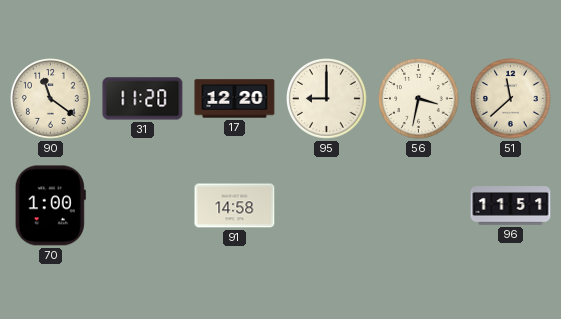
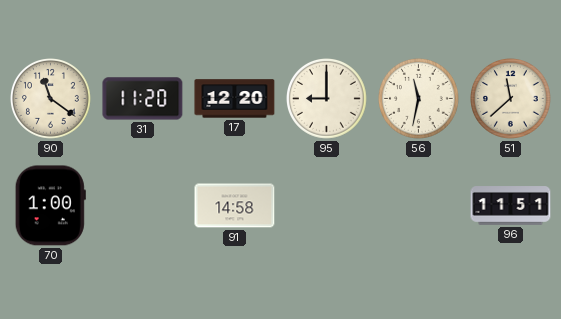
56: 3:32 -> 11:32 (419, 99)
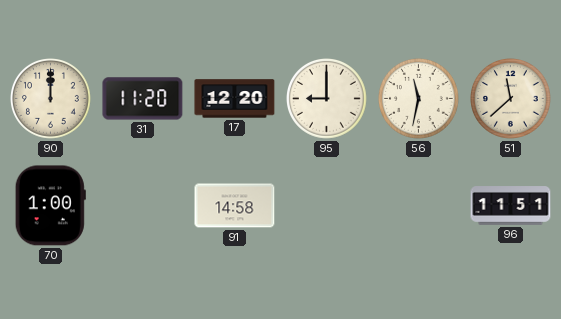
90: 11:21 -> 12:00 (51, 99)
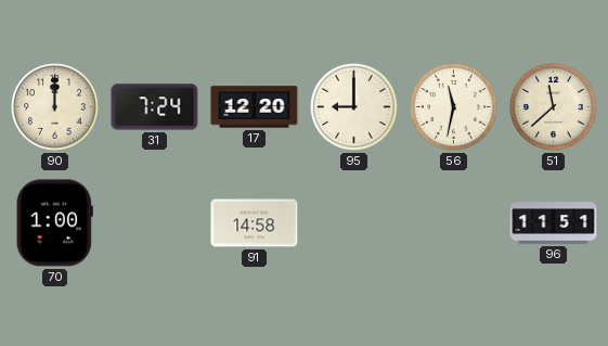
31: 11:20 -> 7:24 (155, 107)
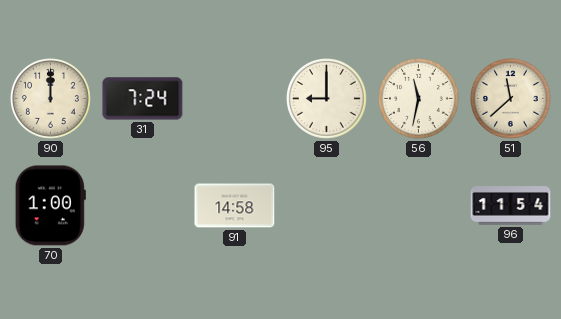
17: 12:20 -> none (255, 107)
96: 11:51 -> 11:54 (511, 206)
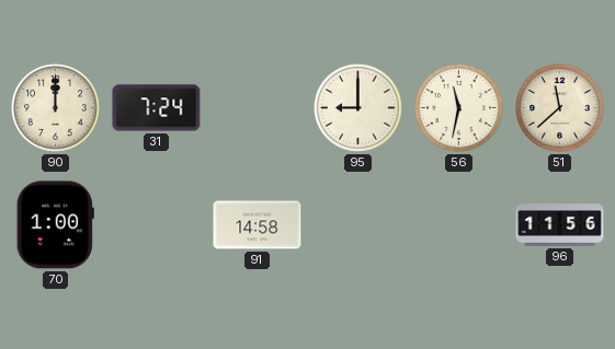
96: 11:54 -> 11:56 (560, 225)
